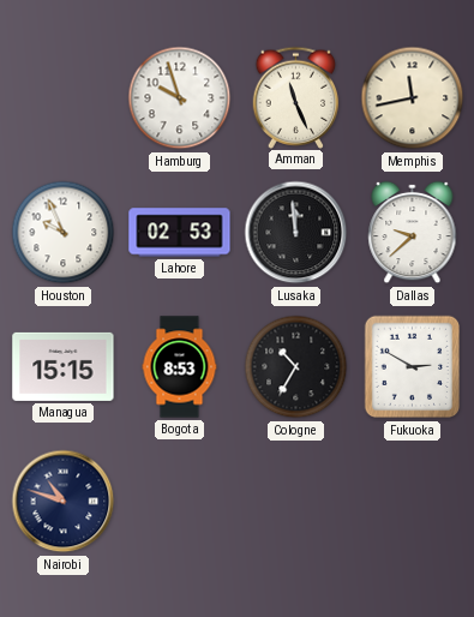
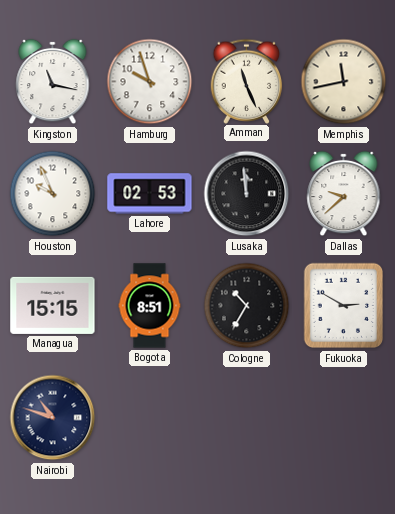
Kingston: none -> 11:17 (53, 82)
Bogota: 8:53 -> 8:51 (150, 306)
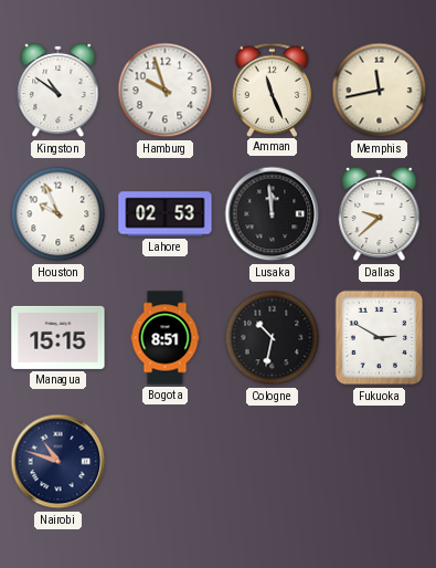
Kingston: 11:17 -> 10:51 (59, 91)
Cologne: 10:35 -> 10:32 (273, 338)
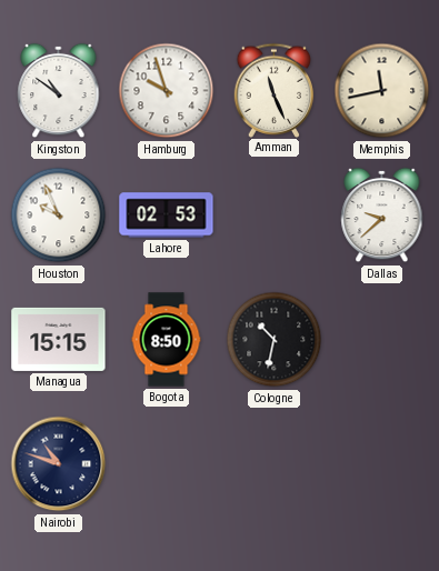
Lusaka: 11:59 -> none (273, 214)
Bogota: 8:51 -> 8:50 (167, 340)
Fukuoka: 2:50 -> none (380, 338)
